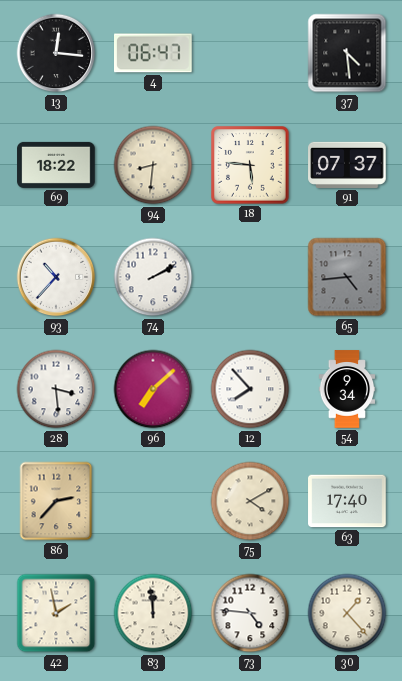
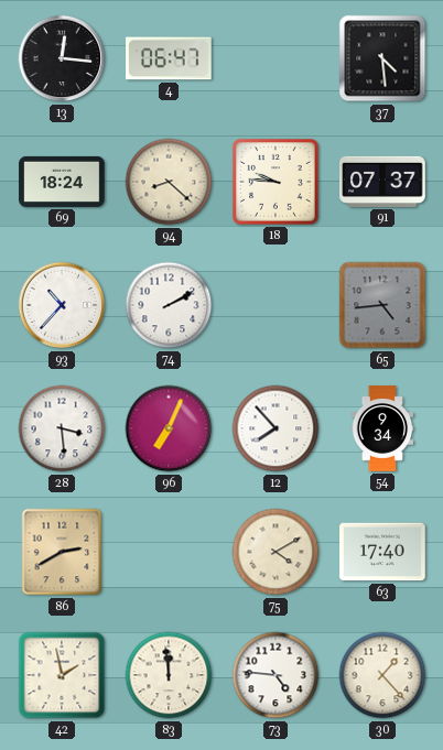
69: 18:22 -> 18:24 (62, 182)
94: 8:31 -> 8:22 (169, 182)
18: 5:46 -> 9:46 (275, 182)
96: 7:08 -> 7:04 (169, 428)
86: 2:37 -> 2:40 (62, 552)
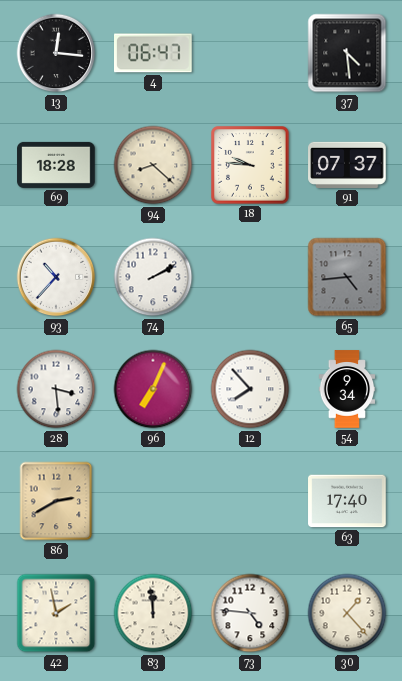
69: 18:24 -> 18:28 (56, 165)
75: 4:10 -> none (275, 552)
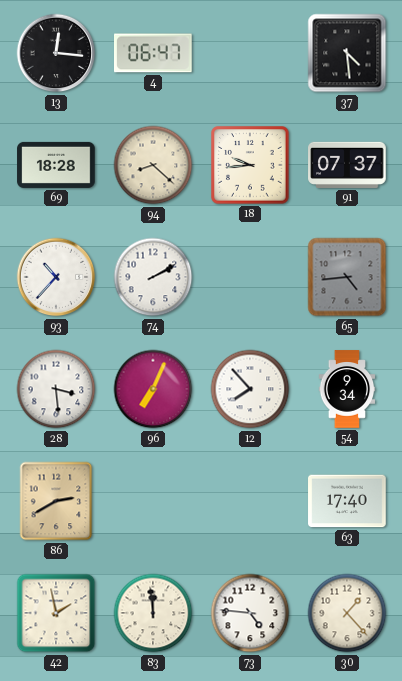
18: 9:46 -> 9:44 (250, 165)
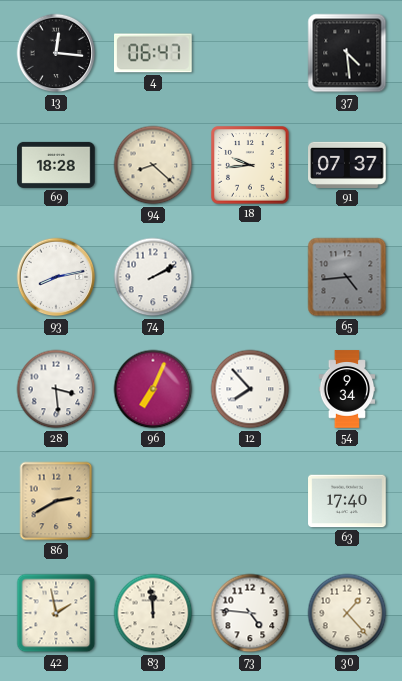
93: 10:37 -> 8:13 (56, 277)
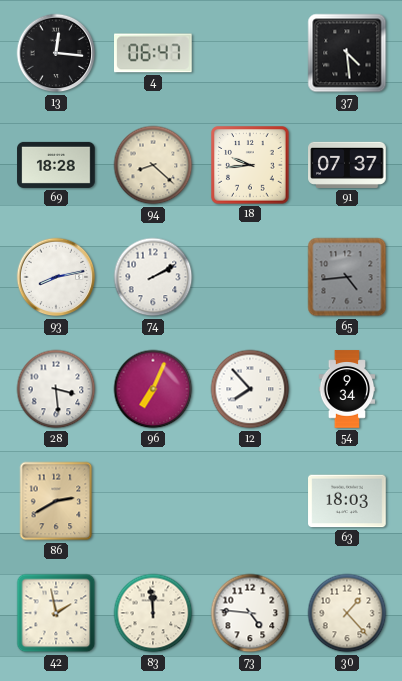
63: 17:40 -> 18:03 (347, 501)
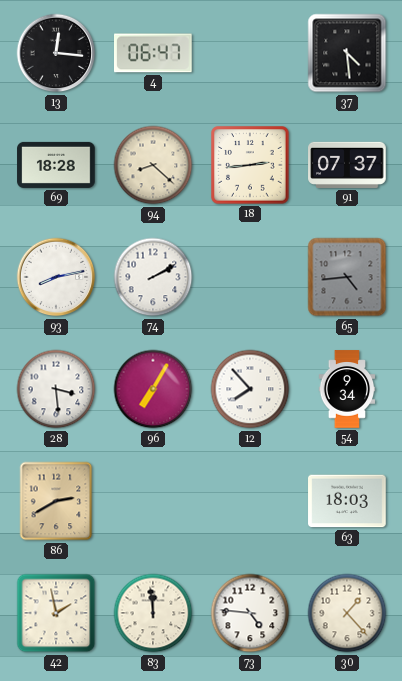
18: 9:44 -> 2:44 (250, 165)
96: 7:04 -> 7:05 (153, 389)
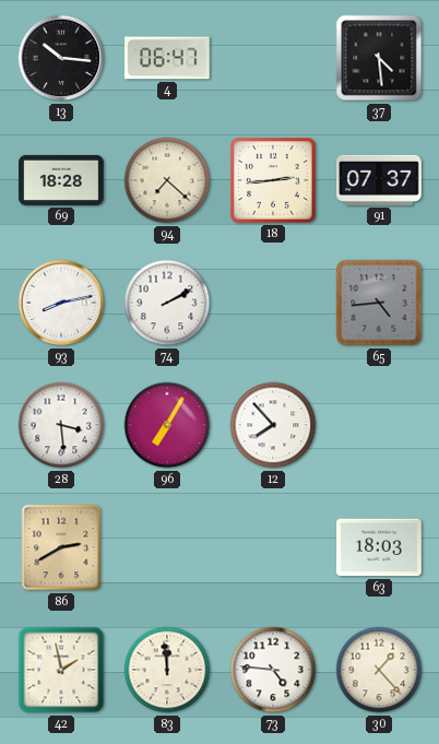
13: 12:16 -> 10:16 (61, 58)
94: 8:22 -> 7:22 (167, 180)
54: 9:34 -> none (347, 389)
